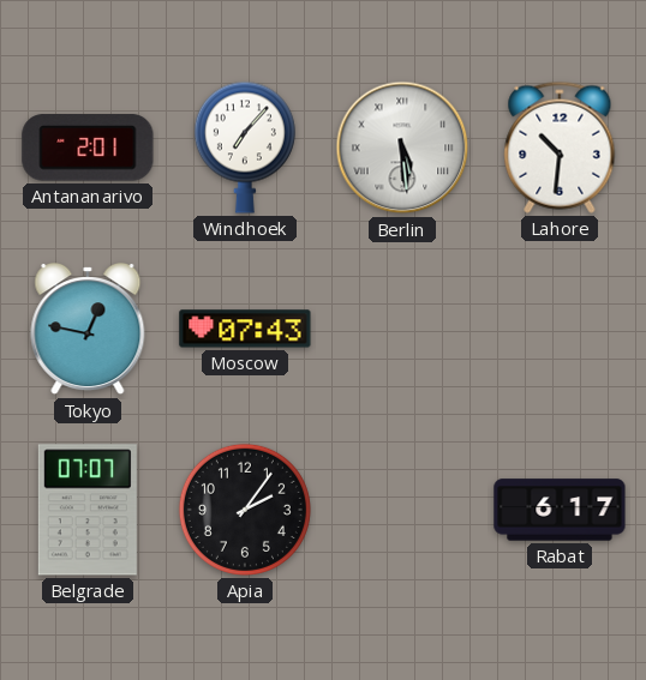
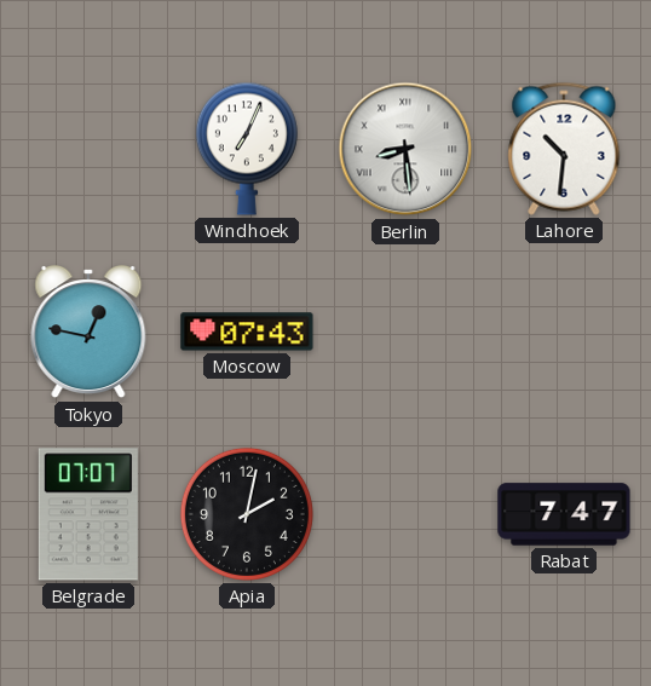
Antananarivo: 2:01 -> none (88, 148)
Windhoek: 7:07 -> 7:04 (247, 149)
Berlin: 5:29 -> 8:29 (405, 149)
Apia: 2:06 -> 2:02 (247, 514)
Rabat: 6:17 -> 7:47 (564, 514)
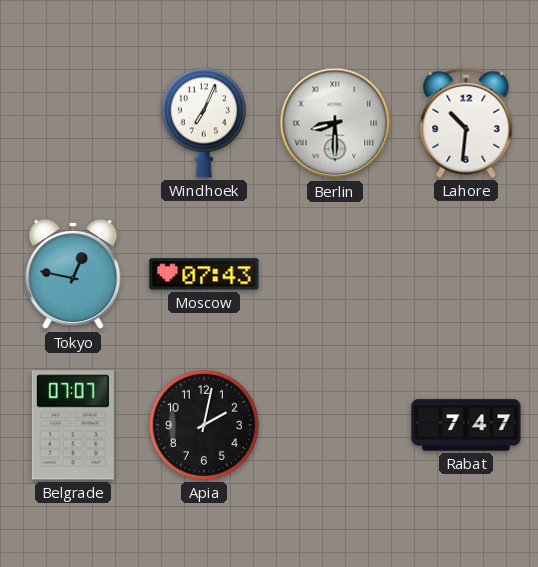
Berlin: 8:29 -> 8:30 (335, 123)
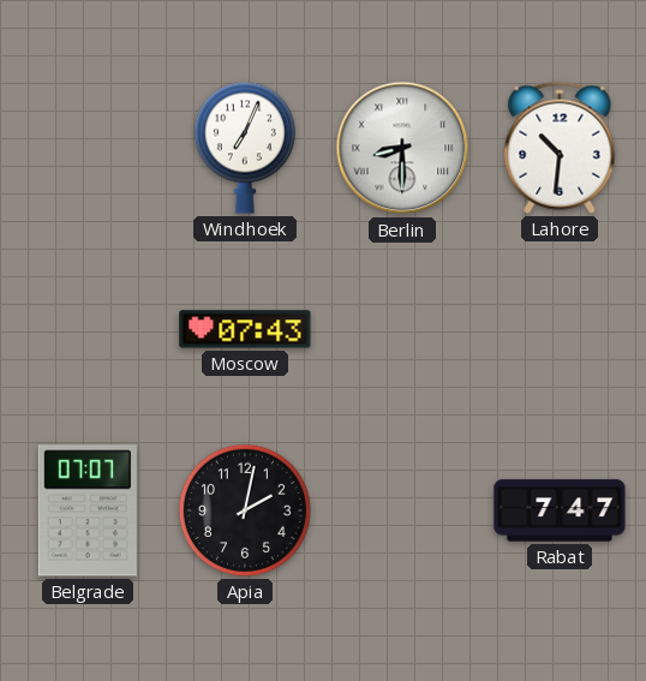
Tokyo: 12:47 -> none (73, 275)
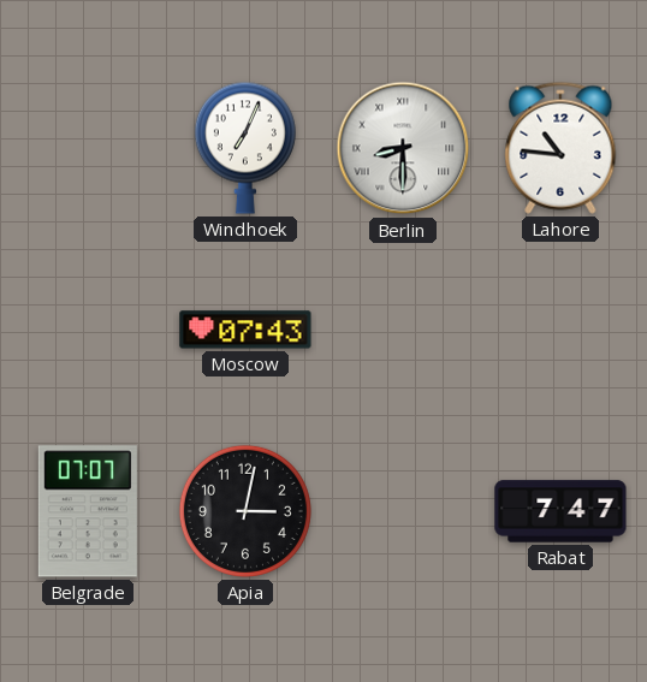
Lahore: 10:31 -> 10:46 (560, 148)
Apia: 2:02 -> 3:02 (245, 511)
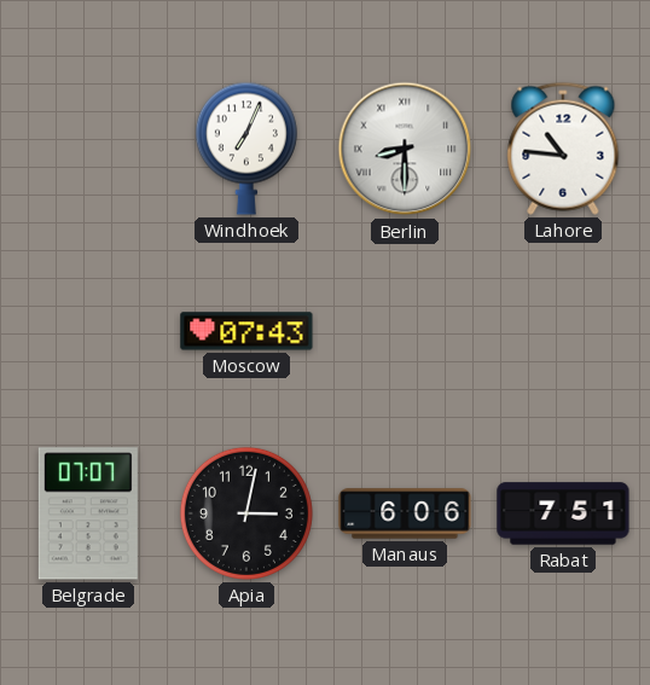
Manaus: none -> 6:06 (405, 513)
Rabat: 7:47 -> 7:51 (563, 513)
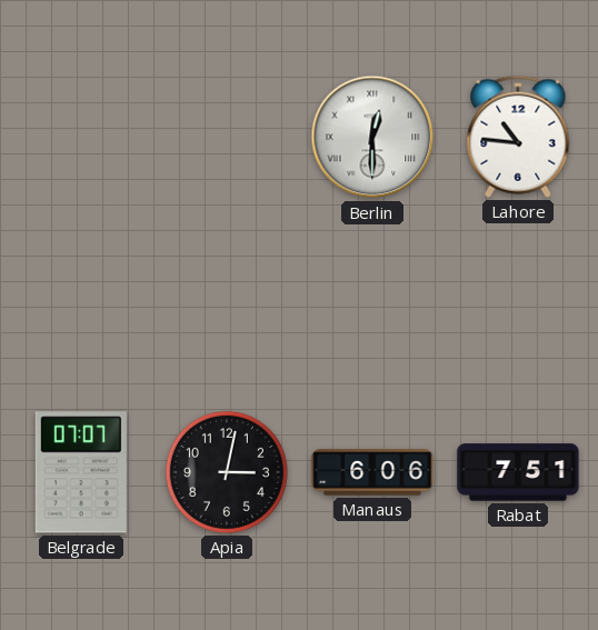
Windhoek: 7:04 -> none (246, 149)
Berlin: 8:30 -> 12:30 (372, 137)
Moscow: 07:43 -> none (246, 331)
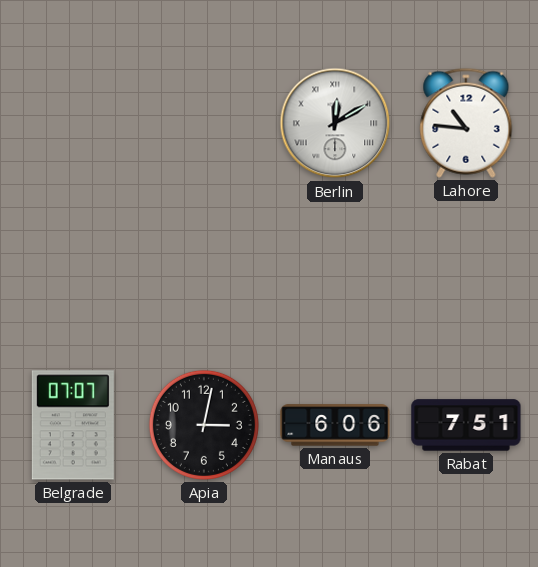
Berlin: 12:30 -> 12:10 (335, 123)
